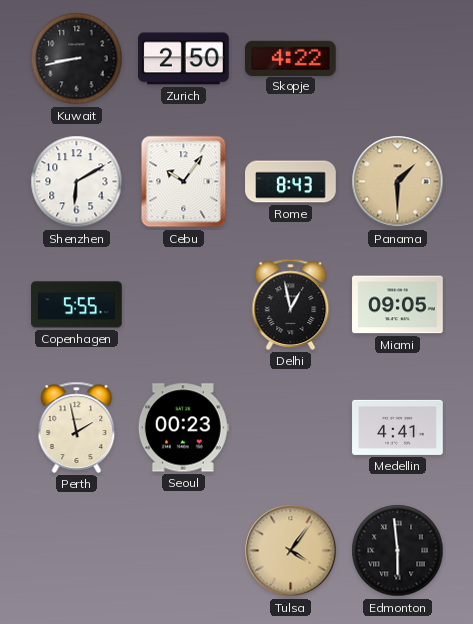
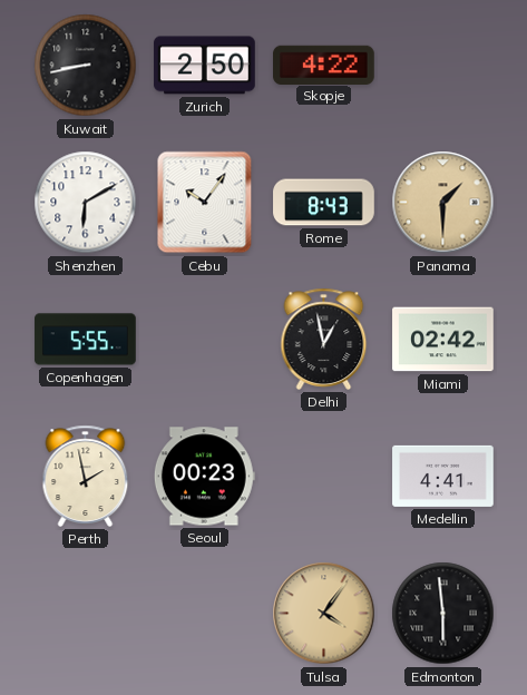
Miami: 09:05 -> 02:42 (443, 340)
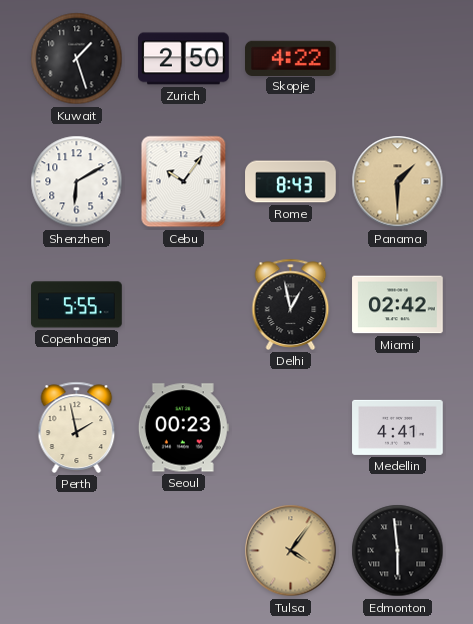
Kuwait: 8:43 -> 1:27 (77, 59)
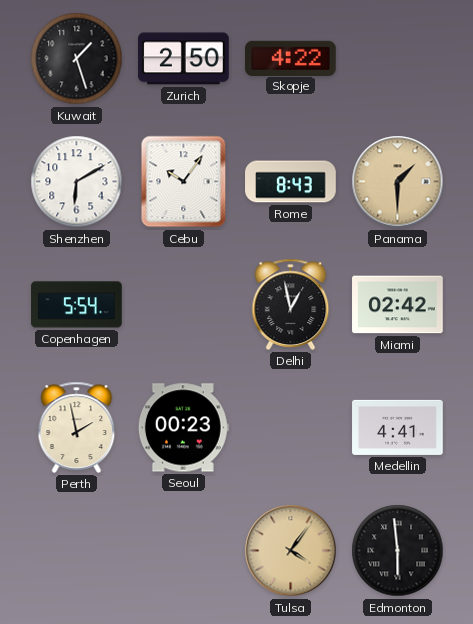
Copenhagen: 5:55 -> 5:54 (77, 305)
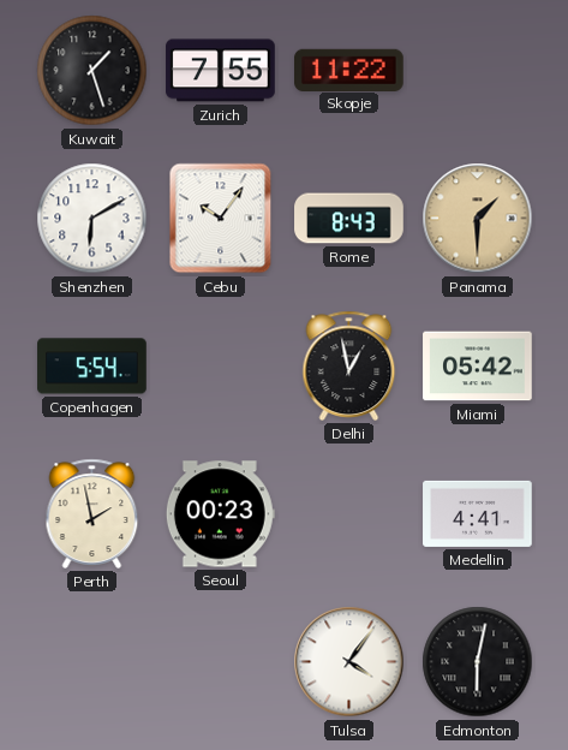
Zurich: 2:50 -> 7:55 (221, 71)
Skopje: 4:22 -> 11:22 (349, 70)
Miami: 02:42 -> 05:42 (478, 367)
Tulsa dial: champagne -> white (349, 662)
Edmonton: 5:59 -> 6:02 (478, 662)
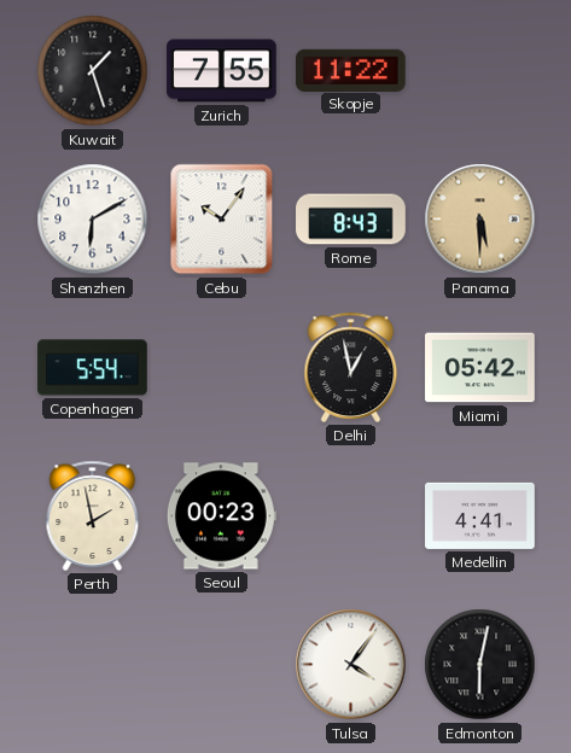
Panama: 1:30 -> 5:30 (480, 220)
